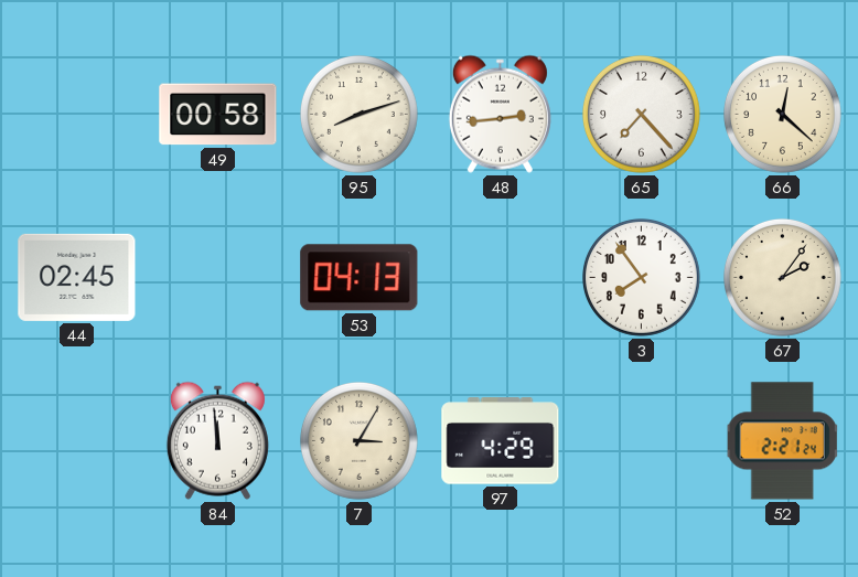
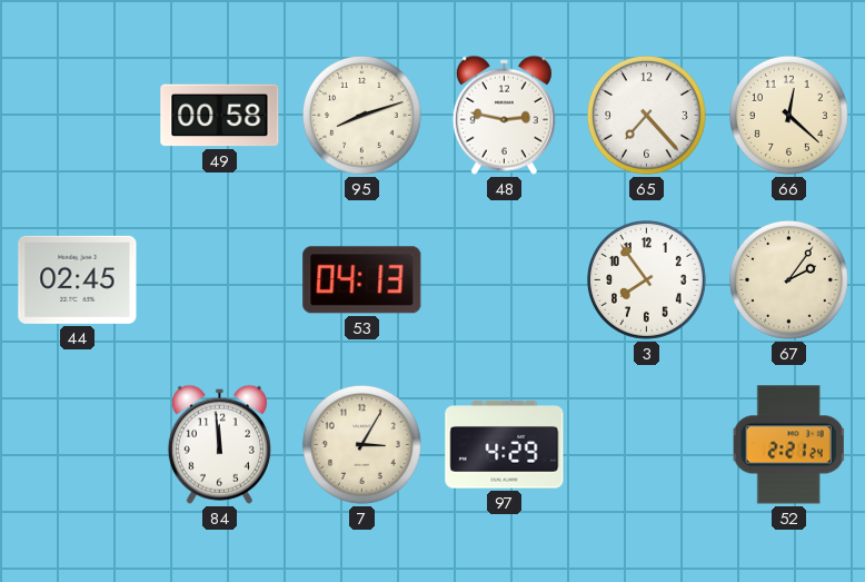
48: 2:44 -> 2:47 (504, 115)
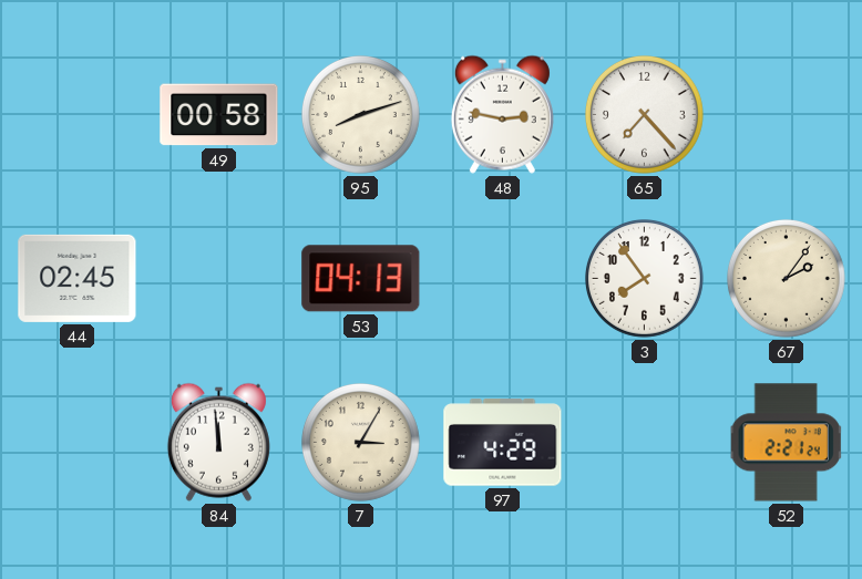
66: 12:22 -> none (789, 116)
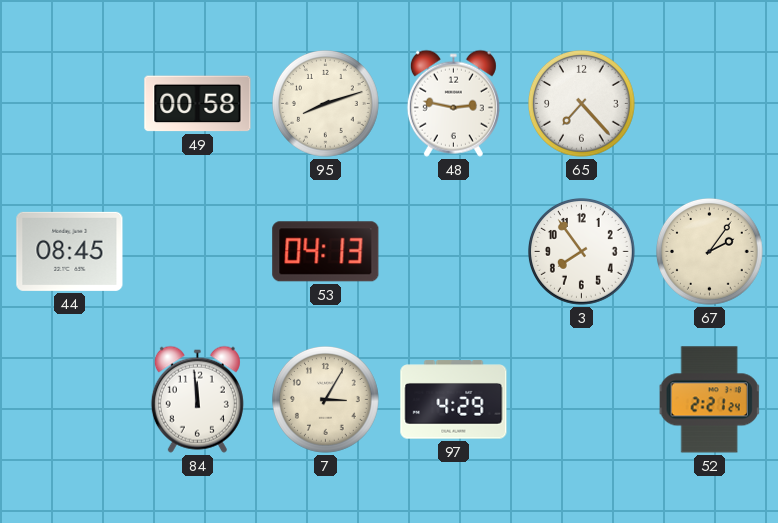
44: 02:45 -> 08:45 (70, 251)
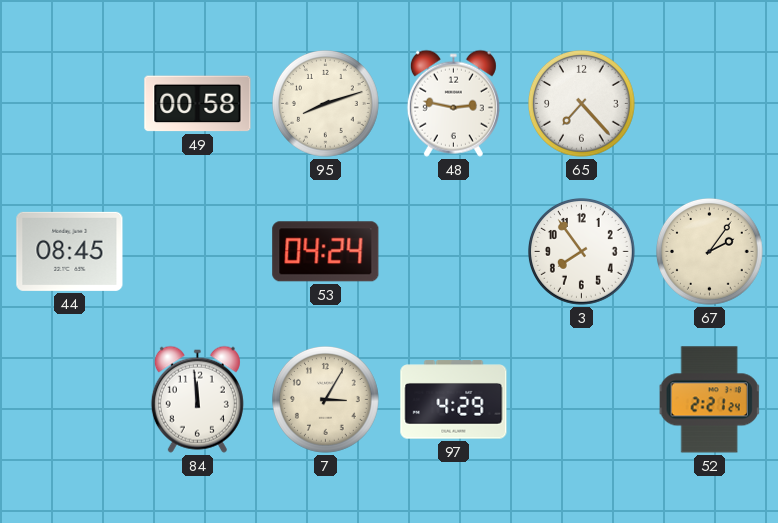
53: 04:13 -> 04:24 (326, 252)
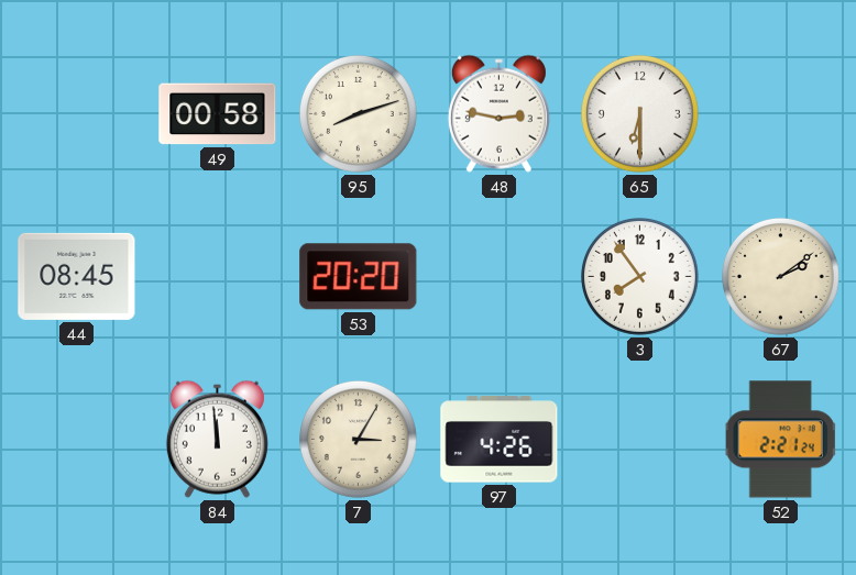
65: 7:23 -> 6:30 (640, 114)
53: 04:24 -> 20:20 (359, 277)
67: 2:06 -> 2:09 (781, 277)
97: 4:29 -> 4:26 (500, 440)
